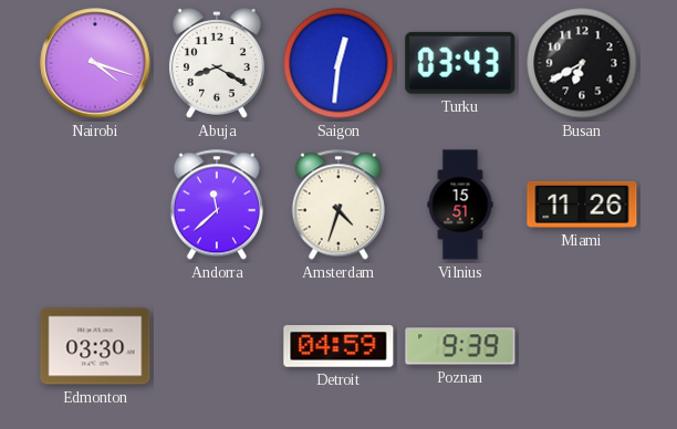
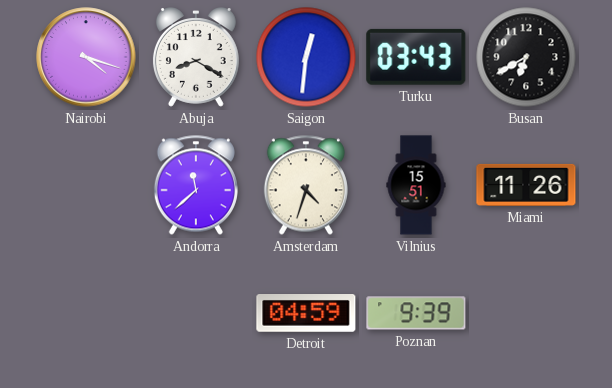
Edmonton: 03:30 -> none (95, 346)
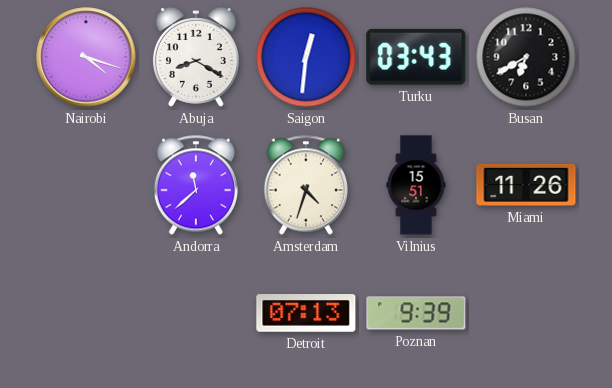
Detroit: 04:59 -> 07:13 (306, 314)
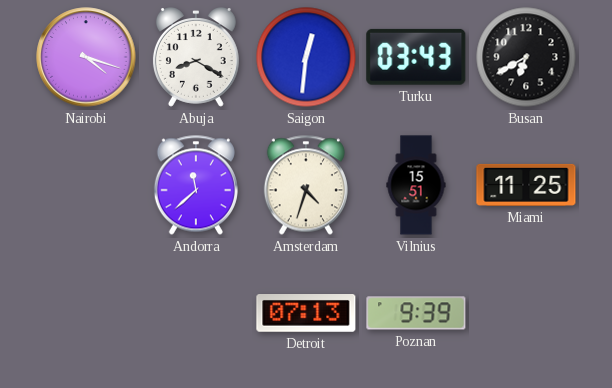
Miami: 11:26 -> 11:25 (526, 185)
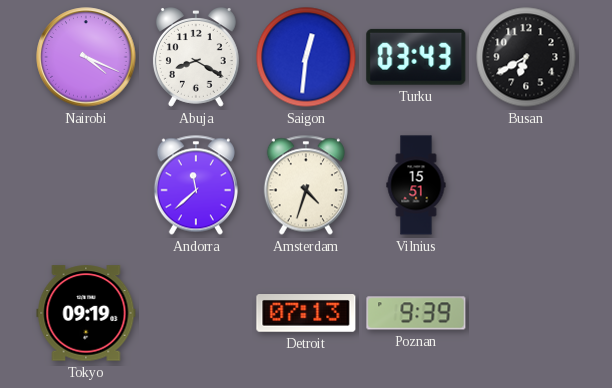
Nairobi: 4:18 -> 4:19 (86, 57)
Miami: 11:25 -> none (526, 185)
Tokyo: none -> 09:19 (86, 313)
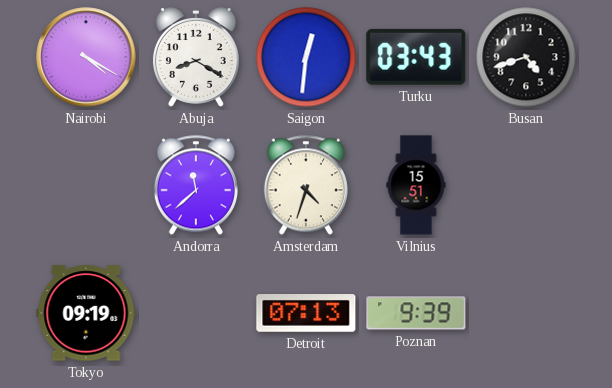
Nairobi: 4:19 -> 4:20 (86, 57)
Busan: 6:40 -> 4:42 (526, 57)
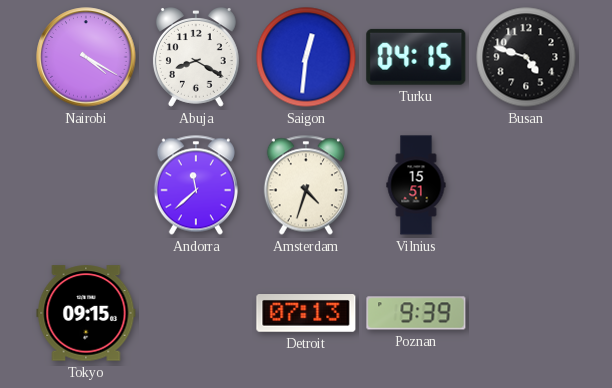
Turku: 03:43 -> 04:15 (416, 57)
Busan: 4:42 -> 4:48 (526, 57)
Tokyo: 09:19 -> 09:15 (86, 313)
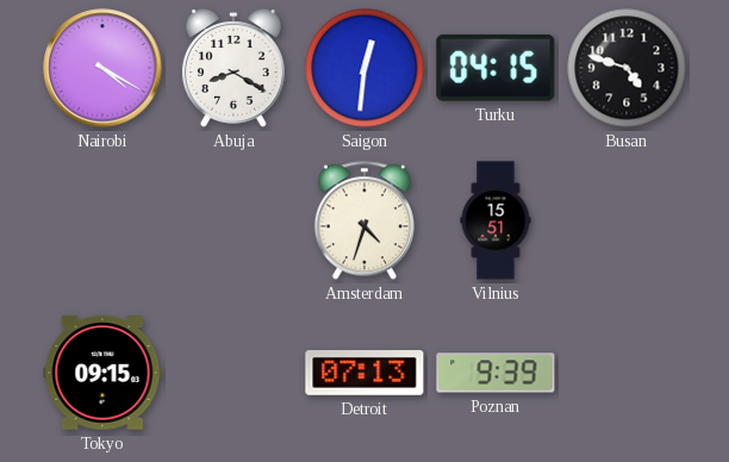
Andorra: 11:38 -> none (196, 185)
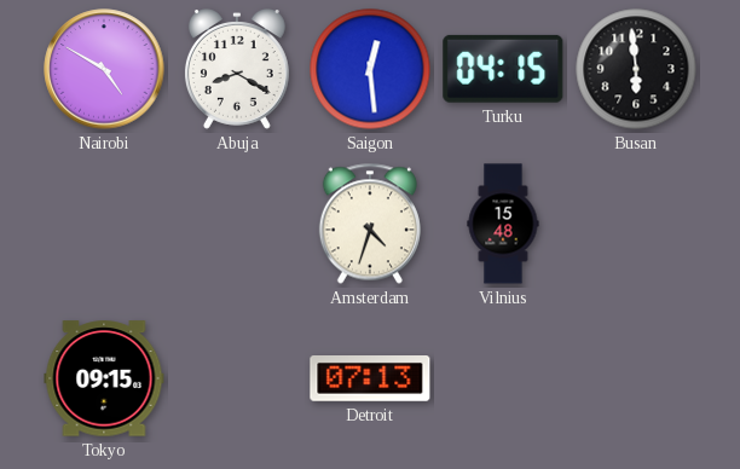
Nairobi: 4:20 -> 4:50 (104, 69)
Saigon: 12:31 -> 12:29 (370, 69)
Busan: 4:48 -> 5:59 (636, 69)
Vilnius: 15:51 -> 15:48 (503, 224)
Poznan: 9:39 -> none (496, 373)
